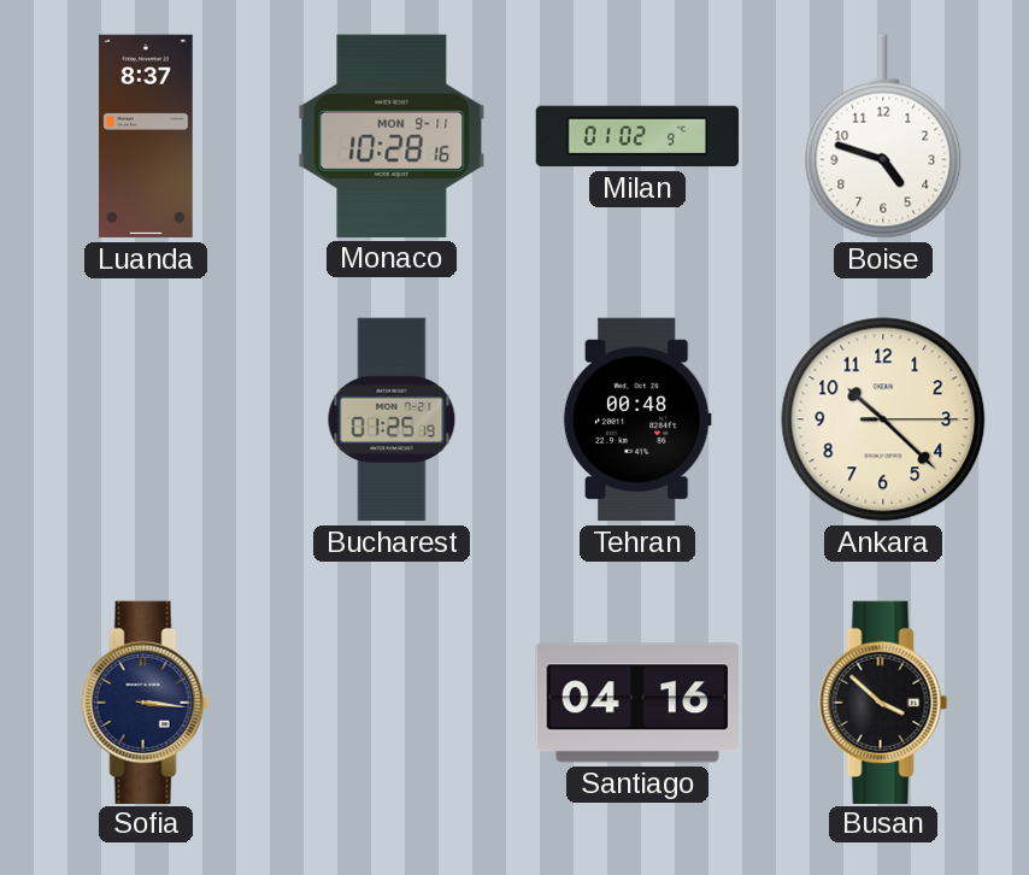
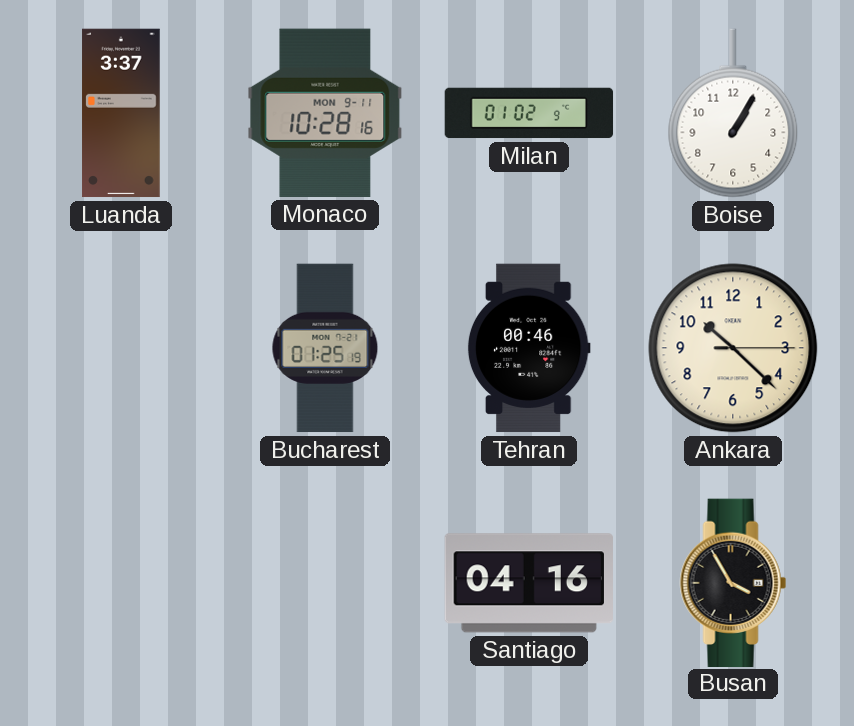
Luanda: 8:37 -> 3:37 (121, 113)
Boise: 4:48 -> 1:05 (733, 113)
Tehran: 00:48 -> 00:46 (529, 348)
Sofia: 3:16 -> none (146, 701)
Busan: 3:52 -> 3:55 (733, 582)
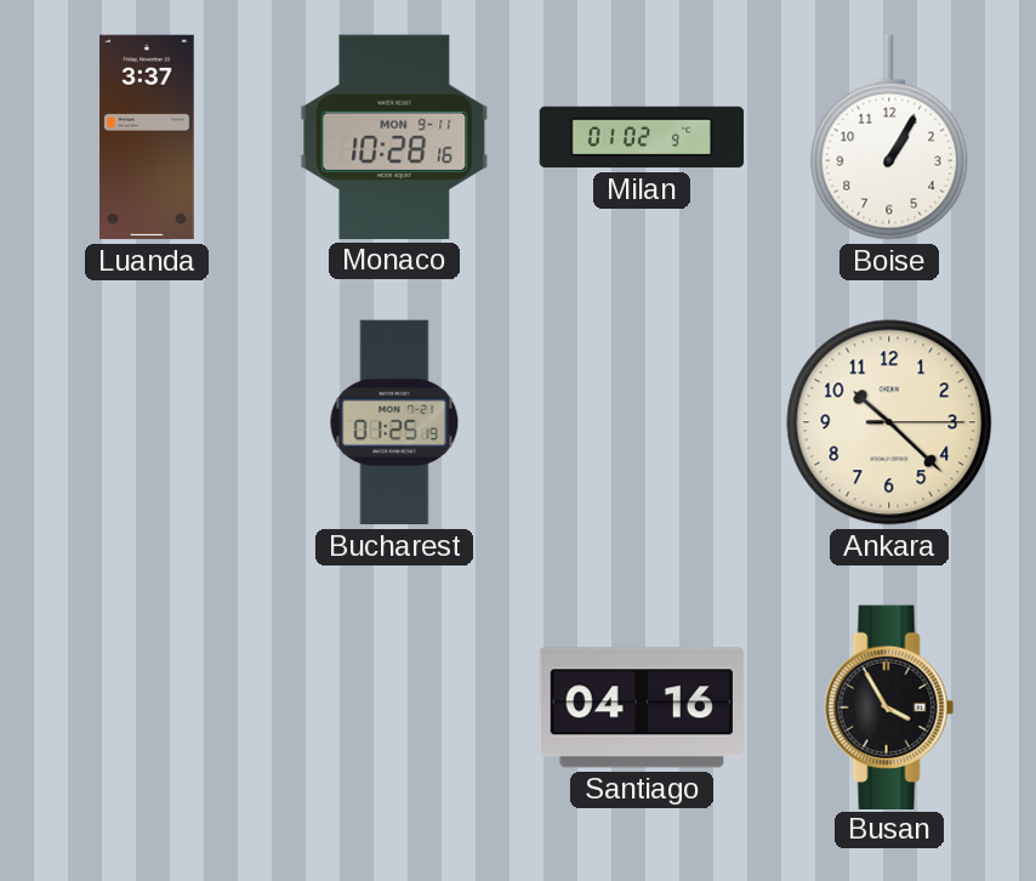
Tehran: 00:46 -> none (529, 348)
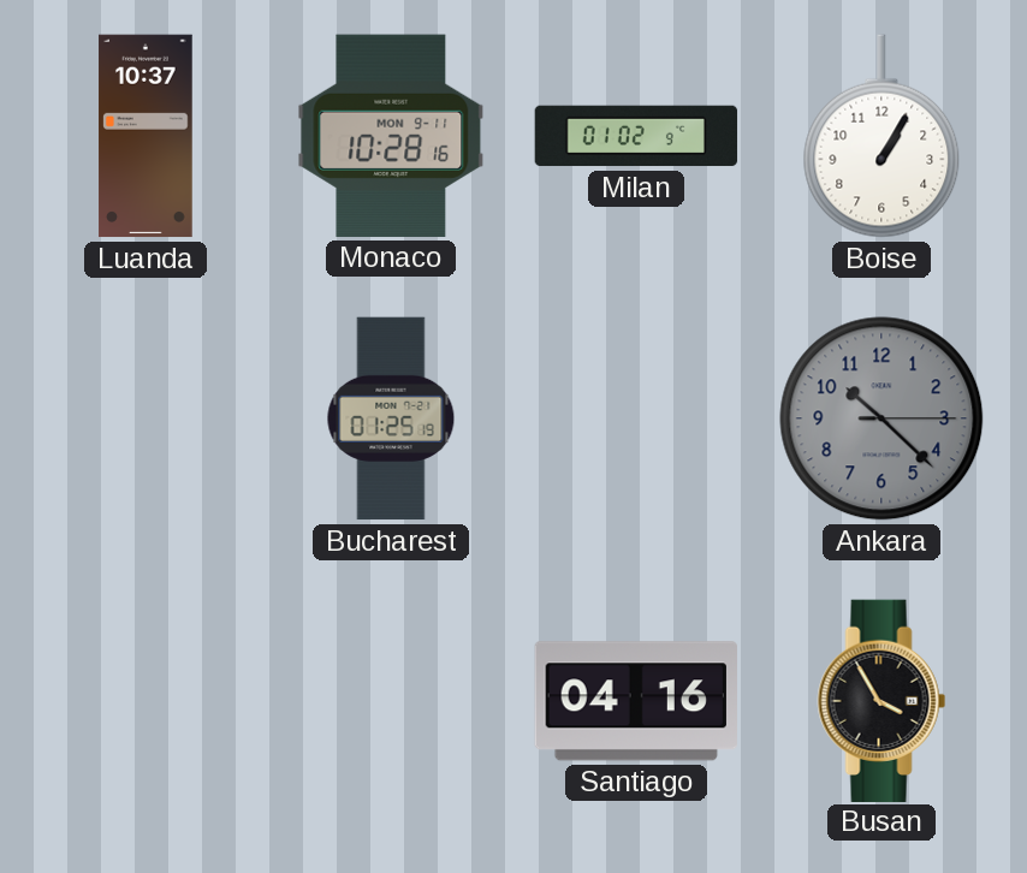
Luanda: 3:37 -> 10:37 (146, 136)
Ankara dial: cream -> grey (881, 418)
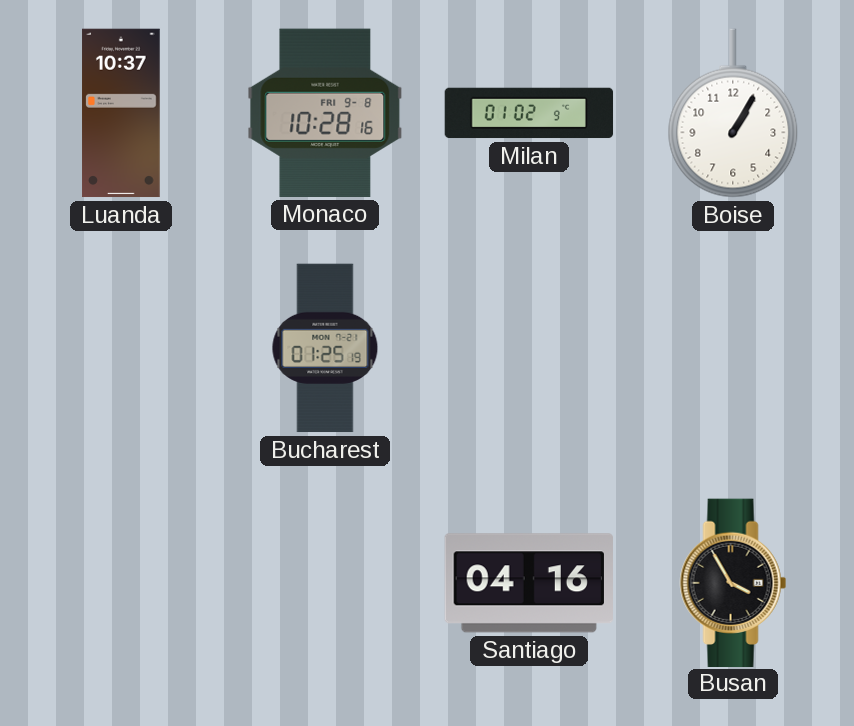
Monaco date: MON 9-11 -> FRI 9-8 (325, 113)
Ankara: 10:22 -> none (881, 418)
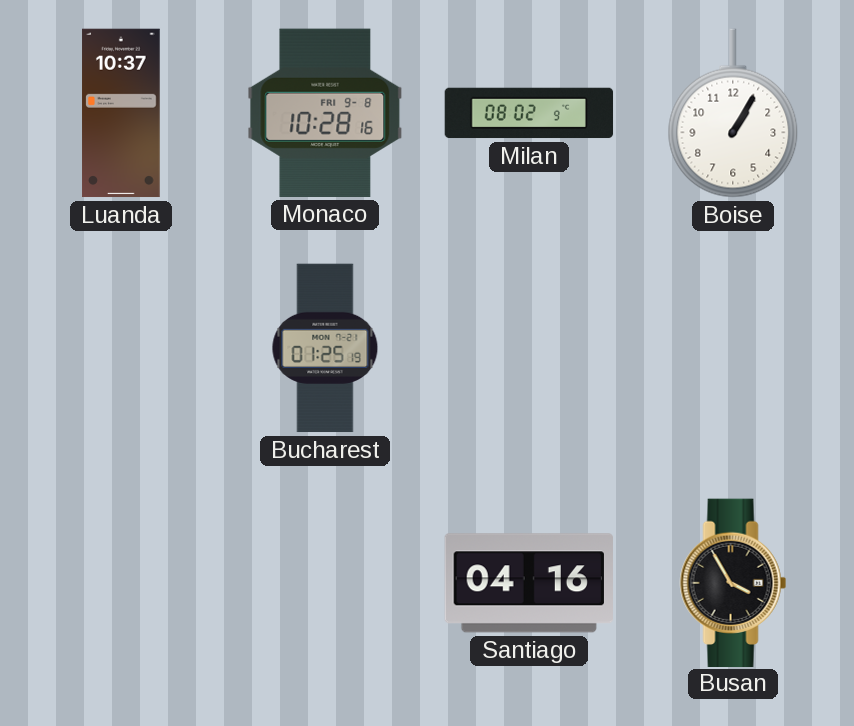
Milan: 01:02 -> 08:02 (529, 113)
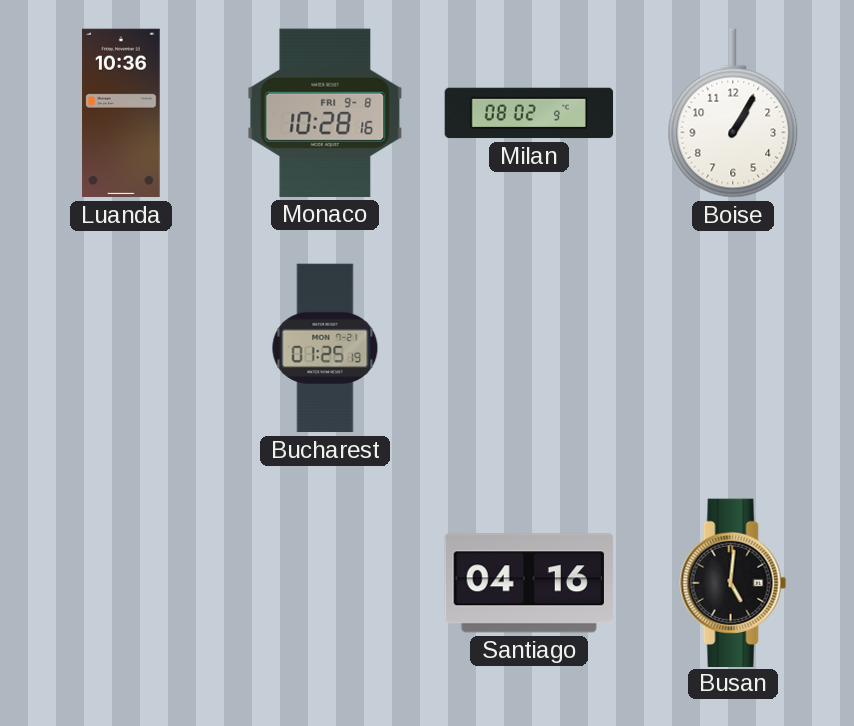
Luanda: 10:37 -> 10:36 (121, 113)
Busan: 3:55 -> 5:01 (733, 582)
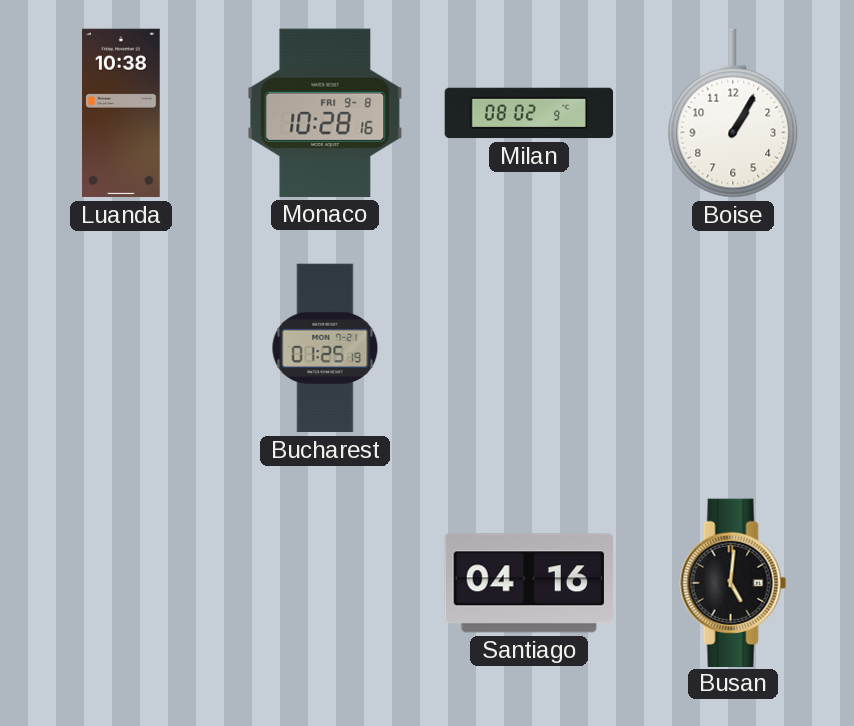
Luanda: 10:36 -> 10:38 (121, 113)
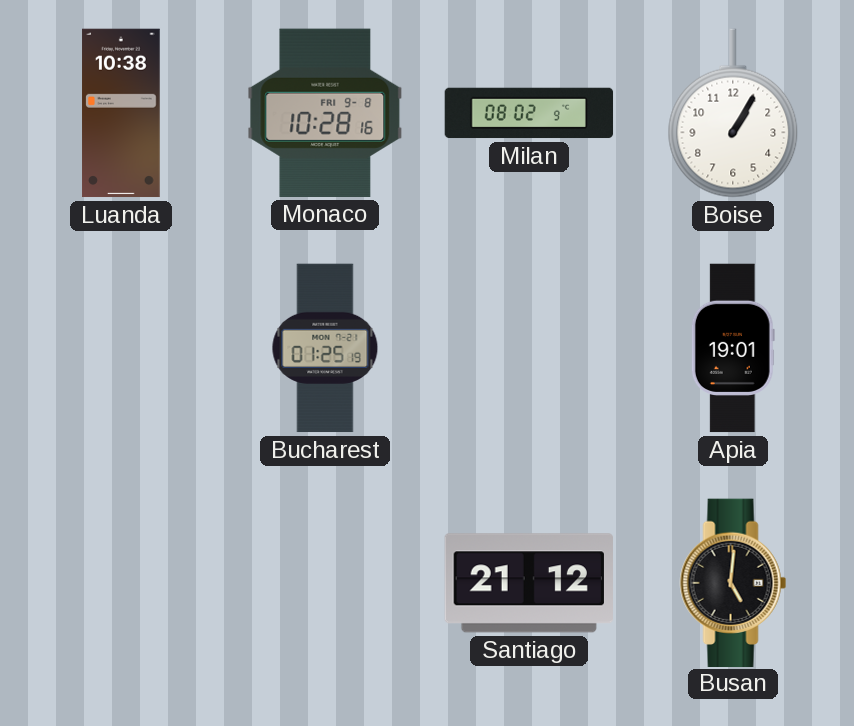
Apia: none -> 19:01 (733, 348)
Santiago: 04:16 -> 21:12 (529, 583)
